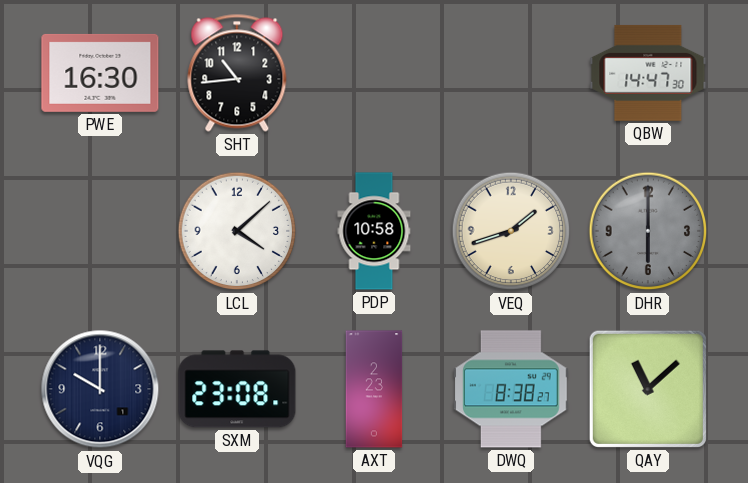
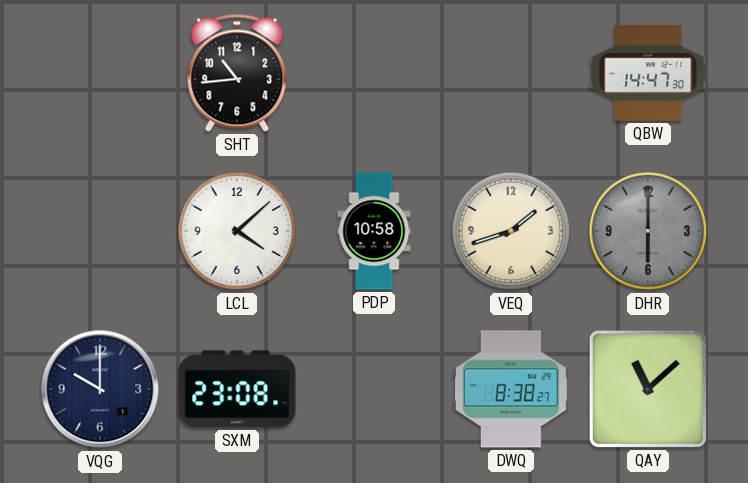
PWE: 16:30 -> none (100, 73)
AXT: 2:23 -> none (374, 389)
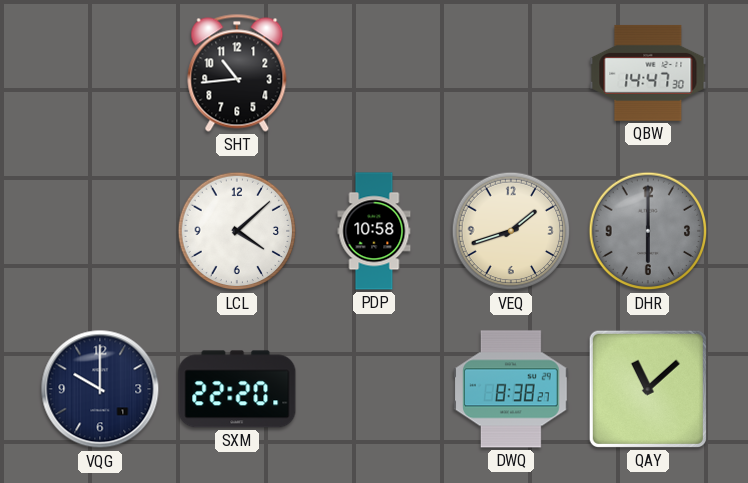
SXM: 23:08 -> 22:20 (237, 389)
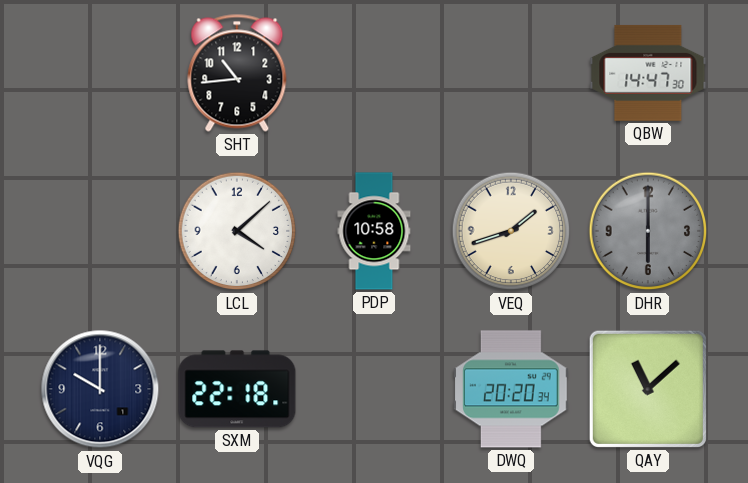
SXM: 22:20 -> 22:18 (237, 389)
DWQ: 8:38 -> 20:20 (511, 389)
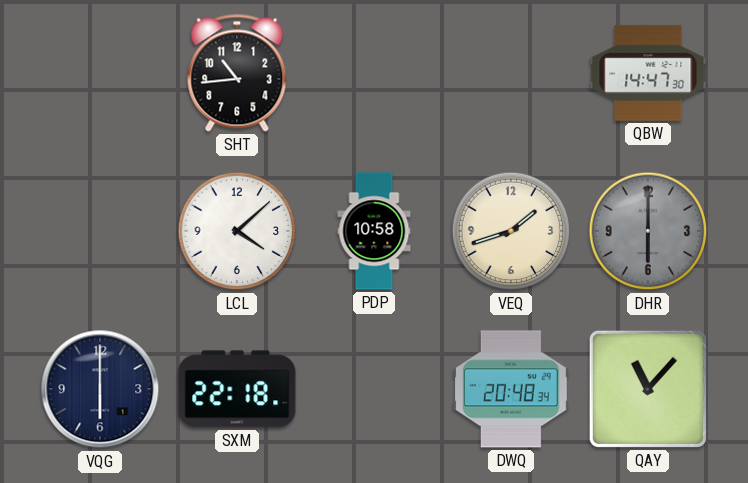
VQG: 10:00 -> 6:00 (100, 389)
DWQ: 20:20 -> 20:48 (511, 389)
QAY: 11:08 -> 11:07 (648, 389)
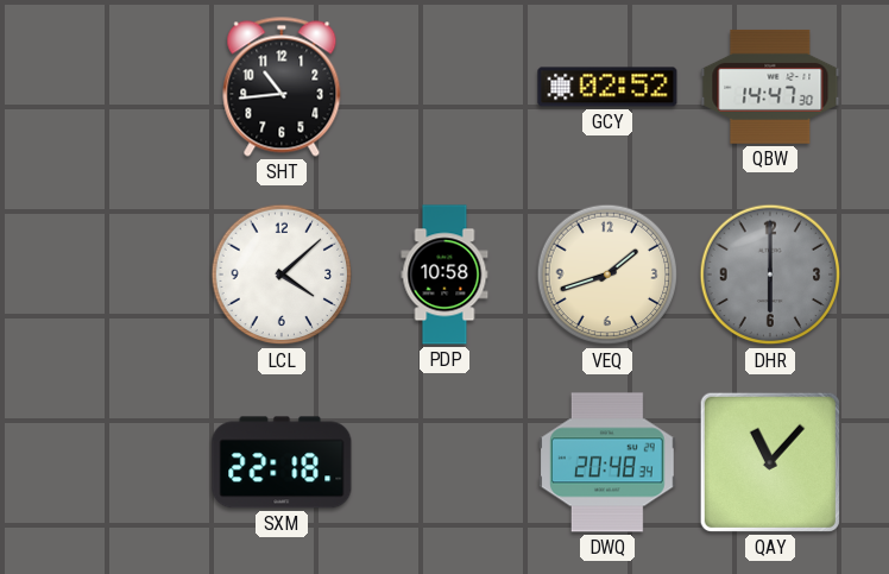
GCY: none -> 02:52 (607, 87)
VQG: 6:00 -> none (100, 389)
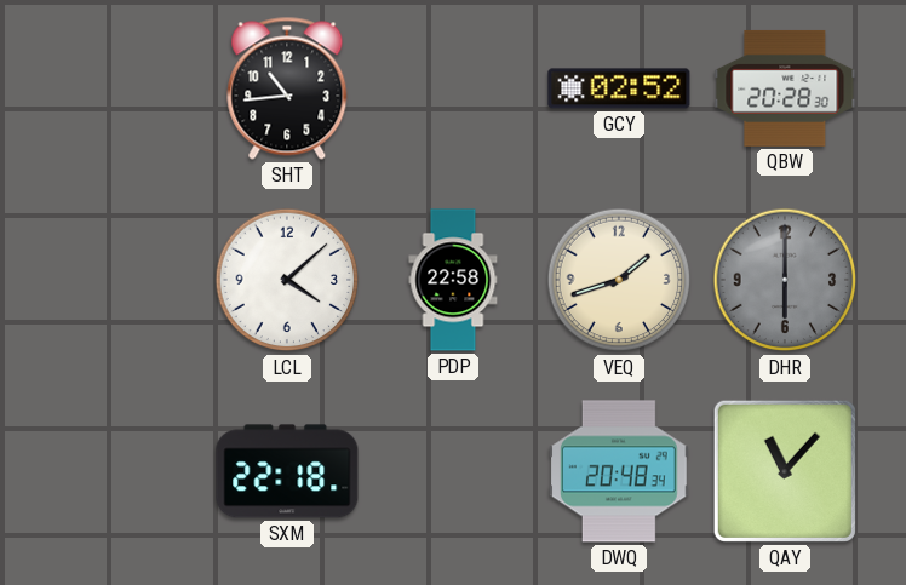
QBW: 14:47 -> 20:28 (785, 88)
PDP: 10:58 -> 22:58 (453, 280)
